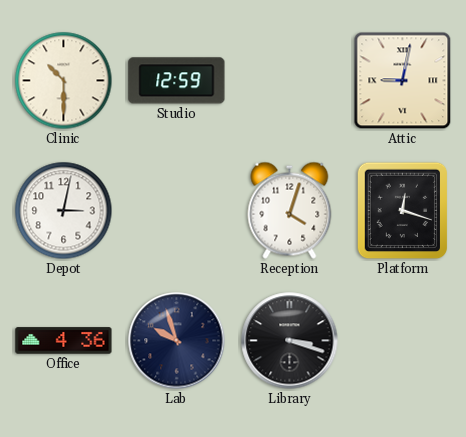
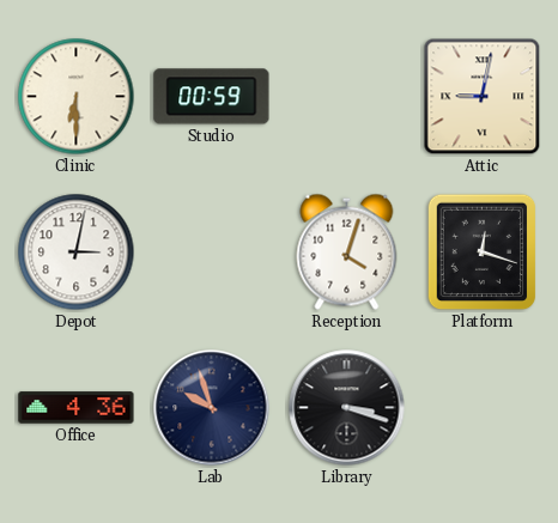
Clinic: 10:30 -> 6:30 (77, 97)
Studio: 12:59 -> 00:59 (212, 97)
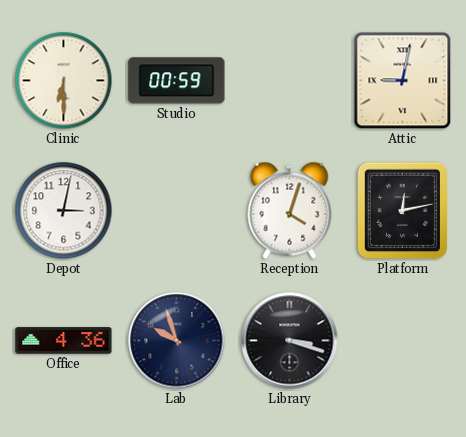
Platform: 12:18 -> 12:13 (403, 211)
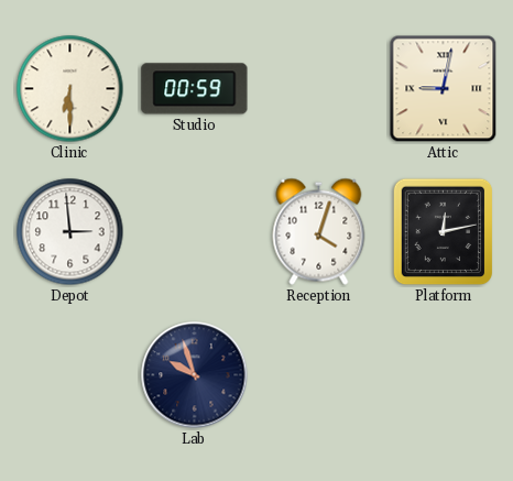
Depot: 3:02 -> 2:59 (70, 232)
Office: 4:36 -> none (64, 341)
Library: 3:18 -> none (290, 341)
